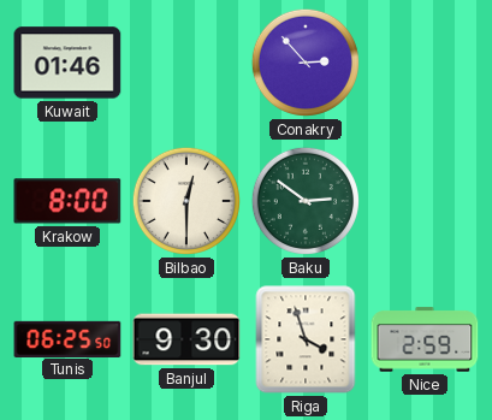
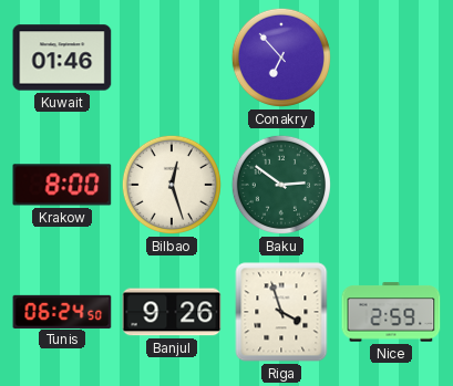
Conakry: 2:53 -> 6:53 (281, 58)
Bilbao: 12:30 -> 12:27 (172, 185)
Tunis: 06:25 -> 06:24 (62, 311)
Banjul: 9:30 -> 9:26 (172, 312)
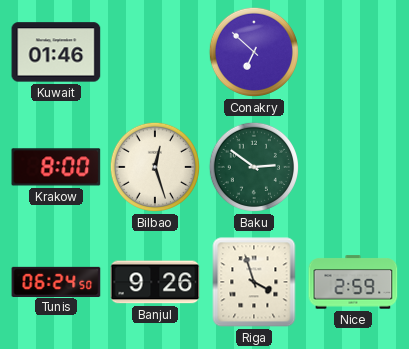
Conakry: 6:53 -> 6:52 (254, 52)
